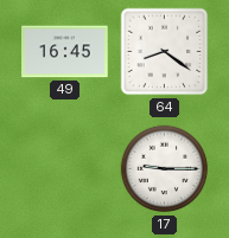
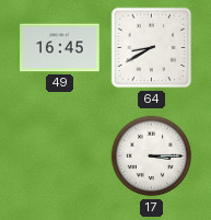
64: 8:21 -> 8:40 (152, 48)
17: 9:15 -> 3:15 (152, 157)
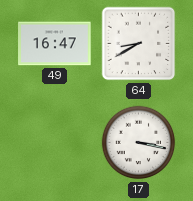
49: 16:45 -> 16:47 (55, 44)
17: 3:15 -> 3:17 (139, 143)
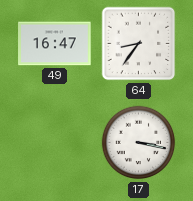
64: 8:40 -> 8:36 (139, 44)
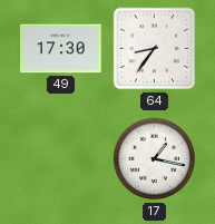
49: 16:47 -> 17:30 (61, 49)
17: 3:17 -> 1:17 (155, 159)
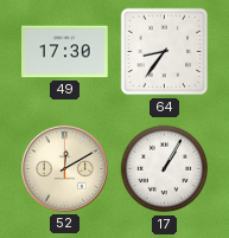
52: none -> 12:10 (64, 168)
17: 1:17 -> 1:05 (165, 169)
